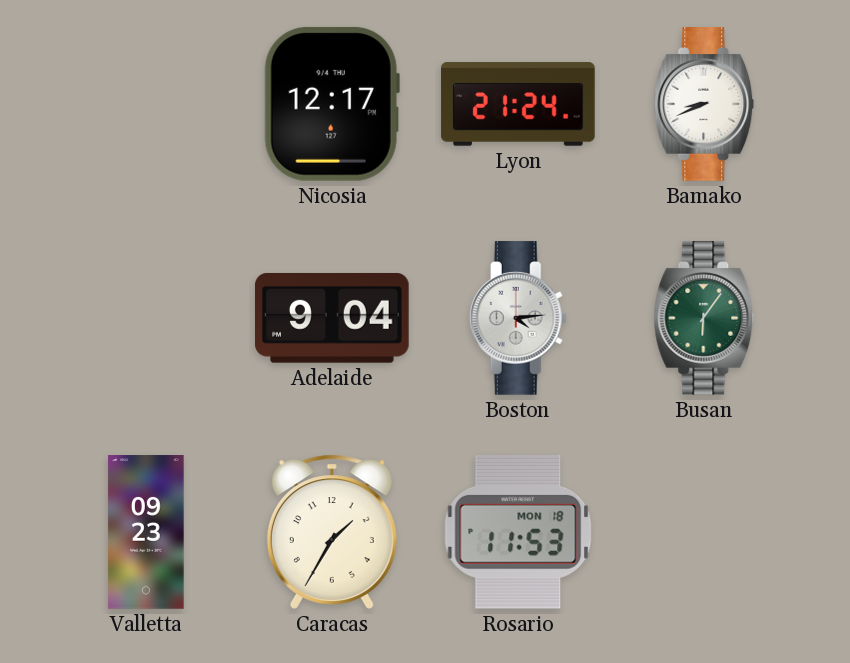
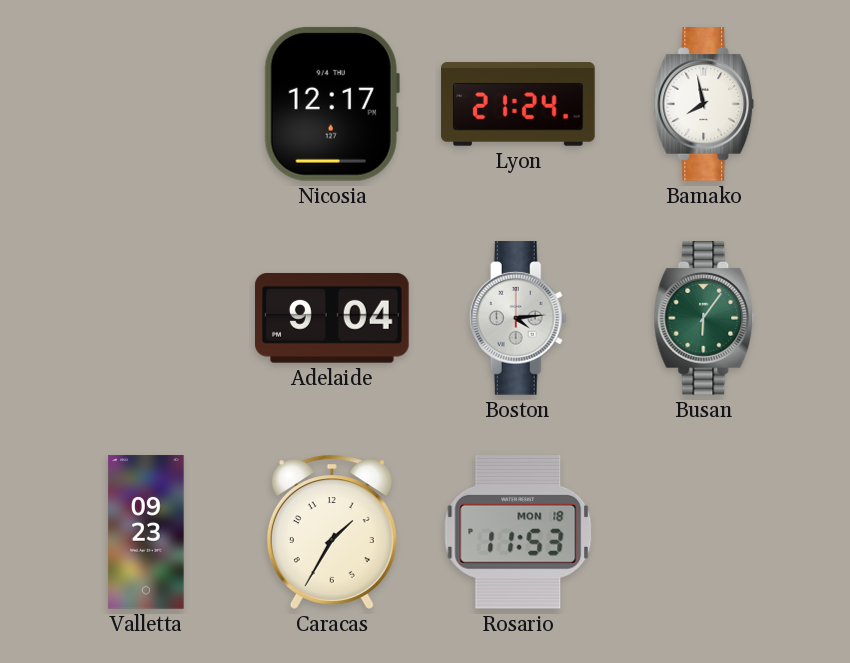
Bamako: 8:41 -> 7:58 (704, 104)
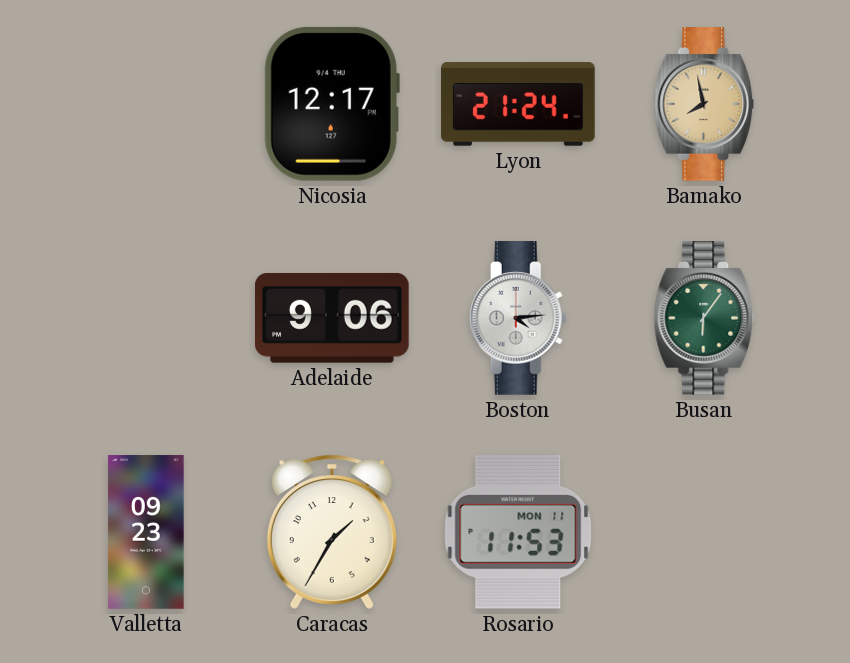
Bamako dial: white -> champagne (704, 104)
Adelaide: 9:04 -> 9:06 (333, 318)
Rosario date: MON 18 -> MON 11 (518, 532)
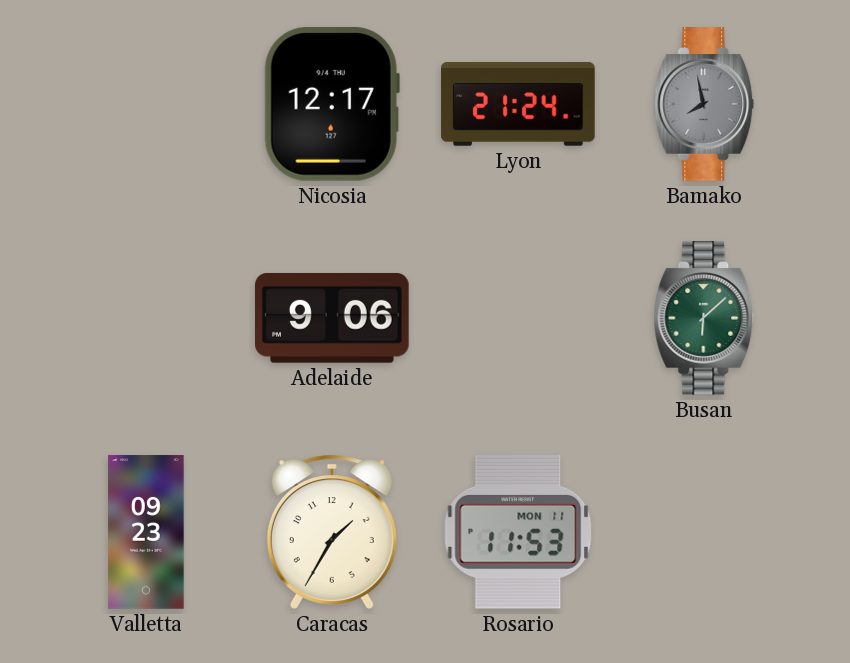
Bamako dial: champagne -> grey (704, 104)
Boston: 4:14 -> none (518, 318)
Busan: 6:06 -> 6:08 (704, 318)
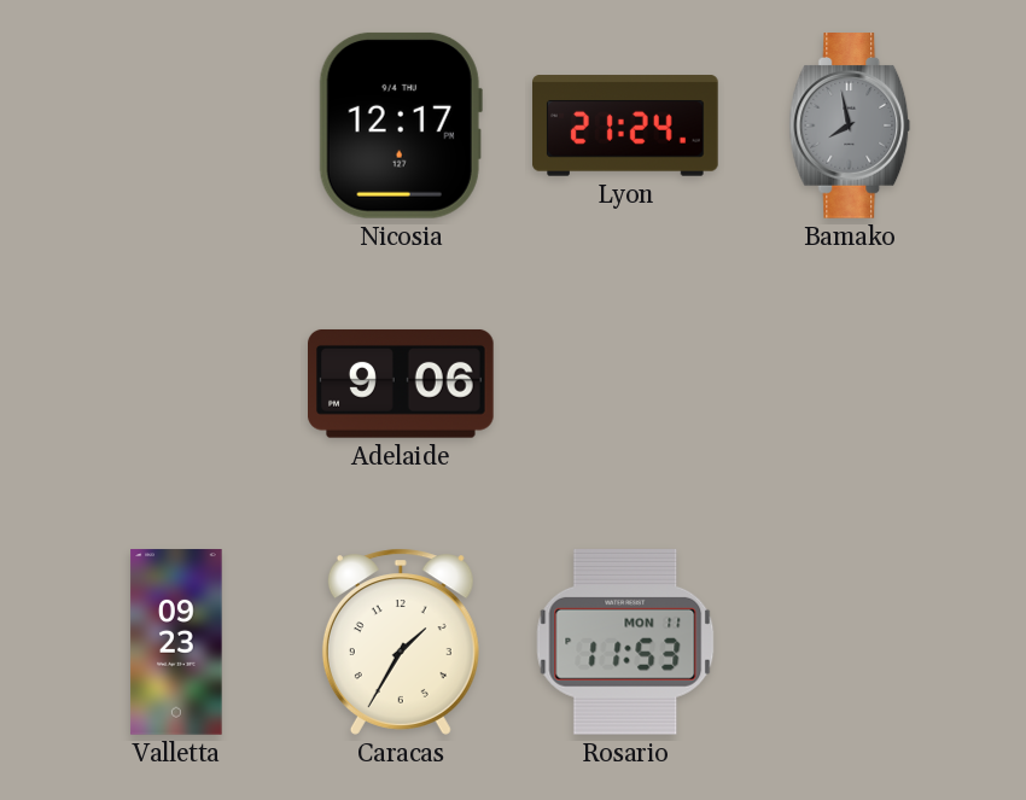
Busan: 6:08 -> none (704, 318)
